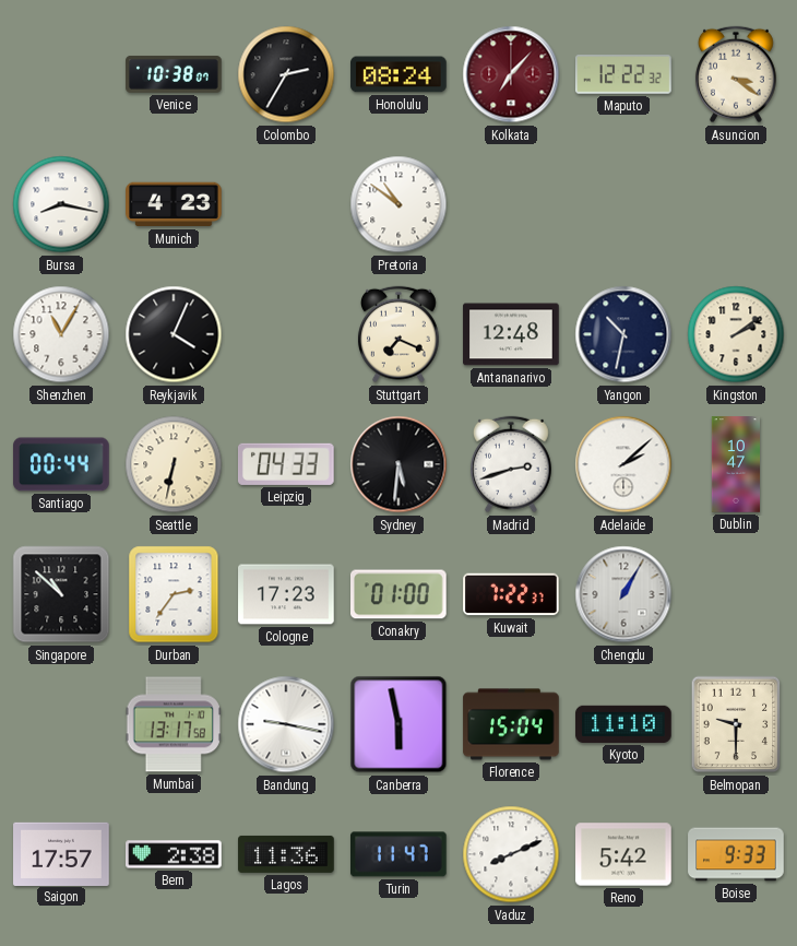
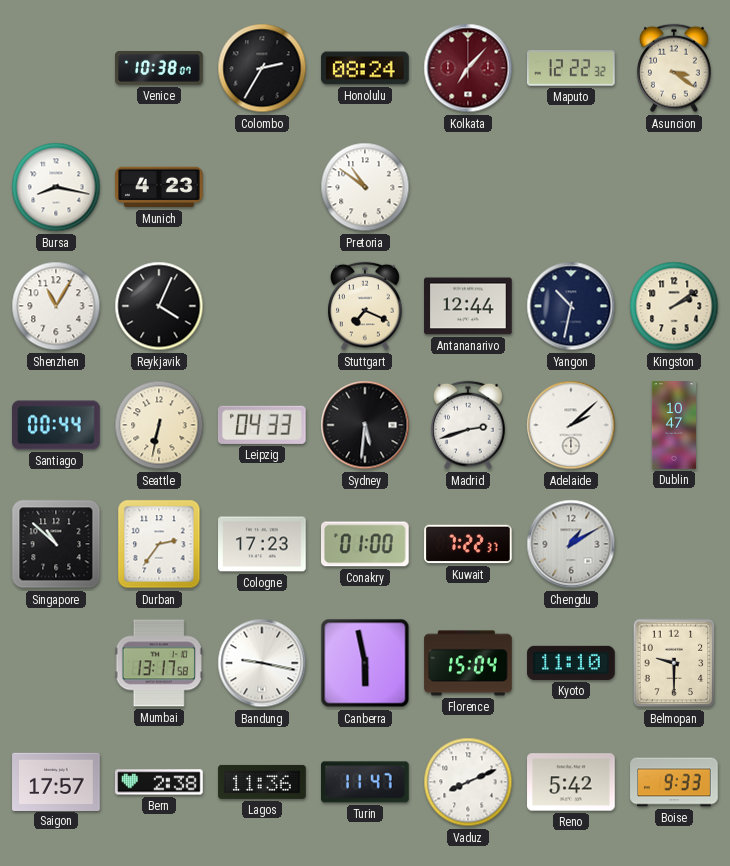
Antananarivo: 12:48 -> 12:44 (468, 306)
Chengdu: 1:05 -> 1:10 (571, 544)
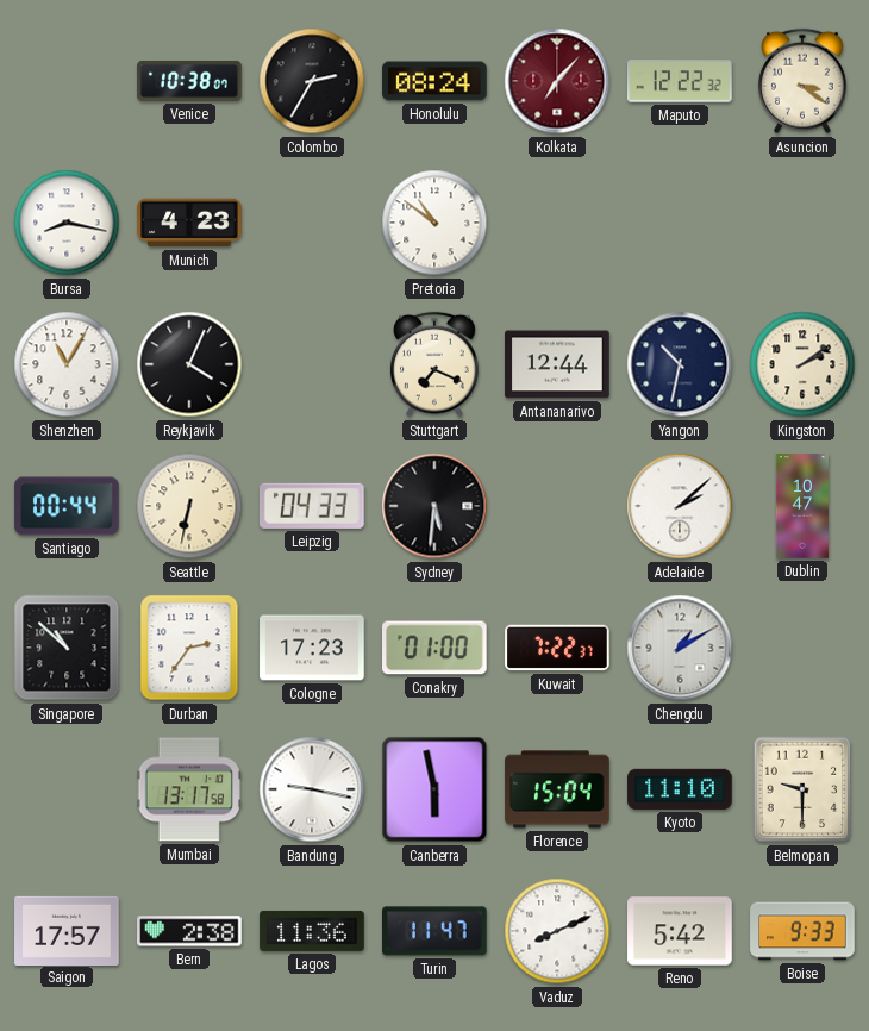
Madrid: 2:42 -> none (468, 425)
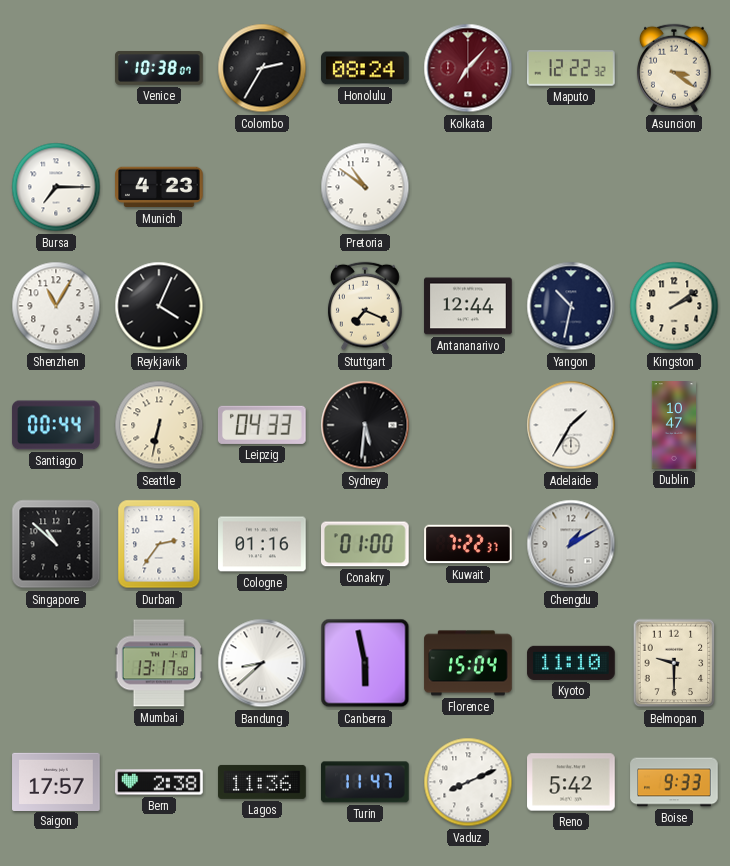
Bursa: 8:17 -> 7:15 (56, 187)
Adelaide: 2:08 -> 1:35 (571, 425)
Cologne: 17:23 -> 01:16 (262, 544)
Bandung: 9:17 -> 8:38 (262, 663)
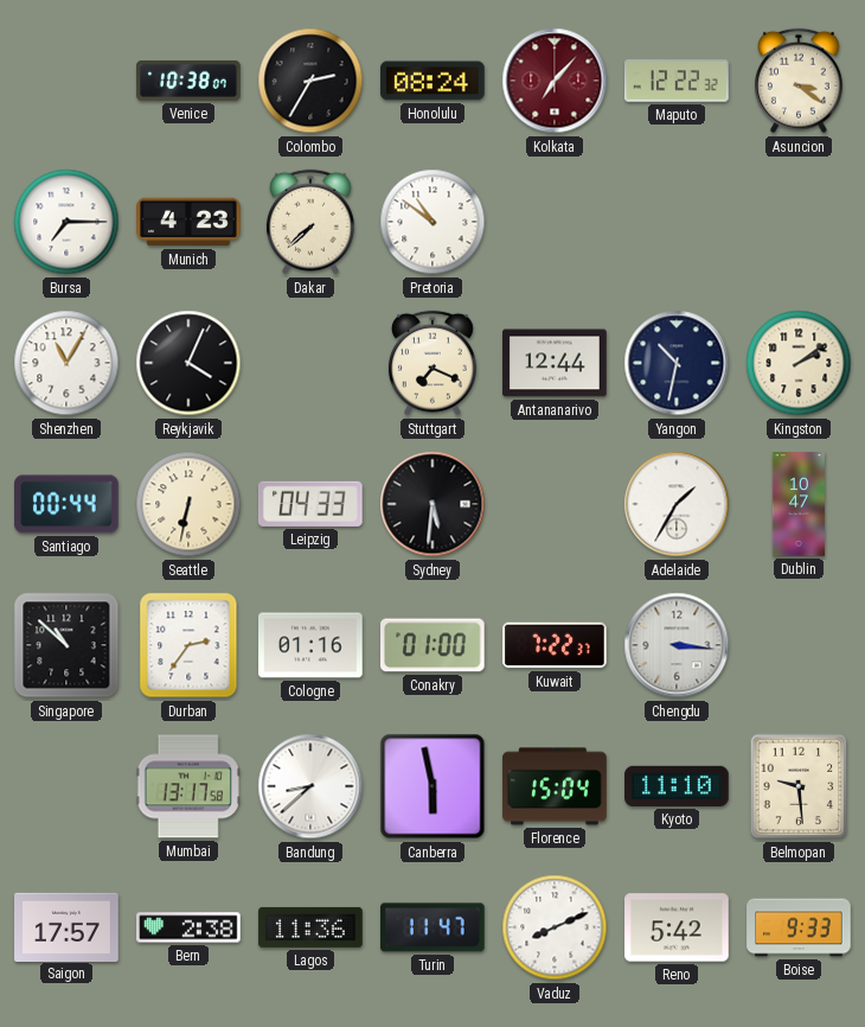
Dakar: none -> 7:38 (310, 222)
Chengdu: 1:10 -> 3:16 (677, 645)
Belmopan: 9:30 -> 9:29 (799, 786)
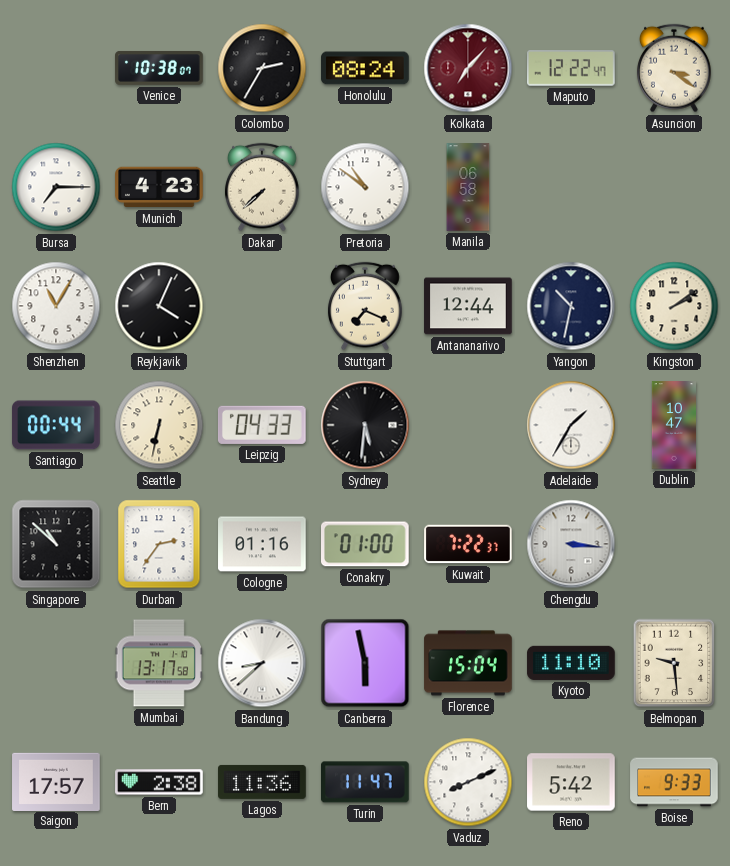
Maputo: 12:22:32 -> 12:22:47 (572, 68)
Manila: none -> 06:58 (468, 187)
